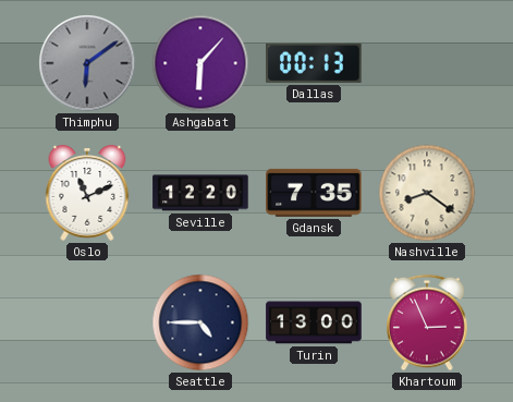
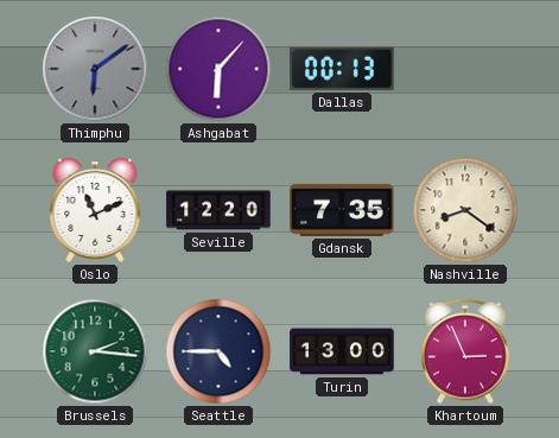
Brussels: none -> 2:16 (95, 351)
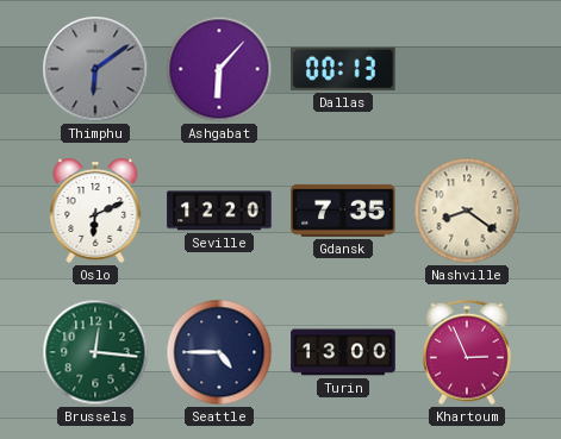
Oslo: 11:11 -> 6:11 (95, 212)
Brussels: 2:16 -> 12:16 (95, 352)
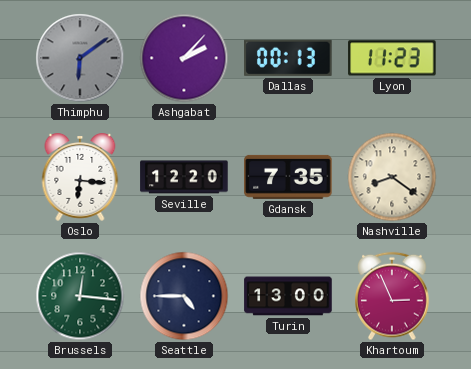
Ashgabat: 6:07 -> 2:07 (184, 58)
Lyon: none -> 11:23 (392, 58)
Oslo: 6:11 -> 6:16 (80, 178)
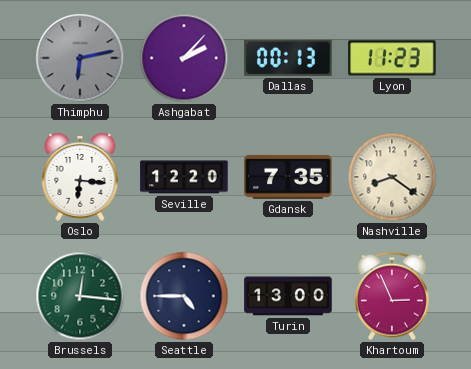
Thimphu: 6:09 -> 6:13 (80, 58)
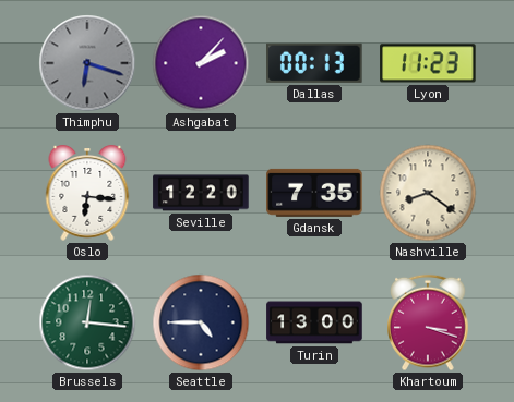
Thimphu: 6:13 -> 6:18 (87, 63)
Khartoum: 2:56 -> 3:18 (428, 322)
